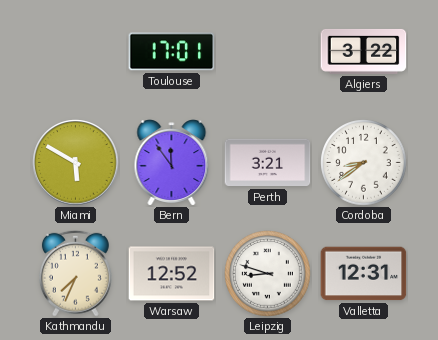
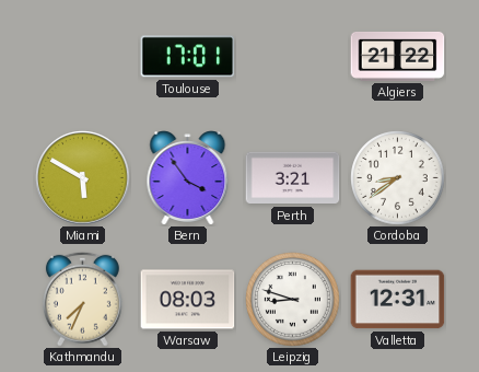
Algiers: 3:22 -> 21:22 (398, 56)
Bern: 11:54 -> 3:54 (188, 178)
Warsaw: 12:52 -> 08:03 (188, 300)
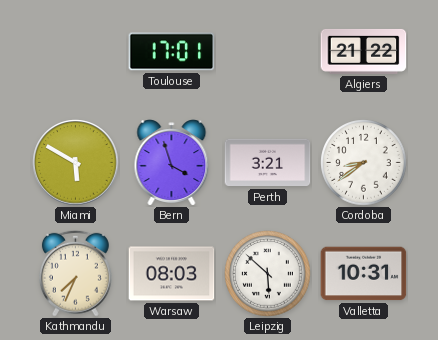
Bern: 3:54 -> 3:57 (172, 163)
Leipzig: 8:48 -> 5:52 (268, 274)
Valletta: 12:31 -> 10:31 (364, 274)
